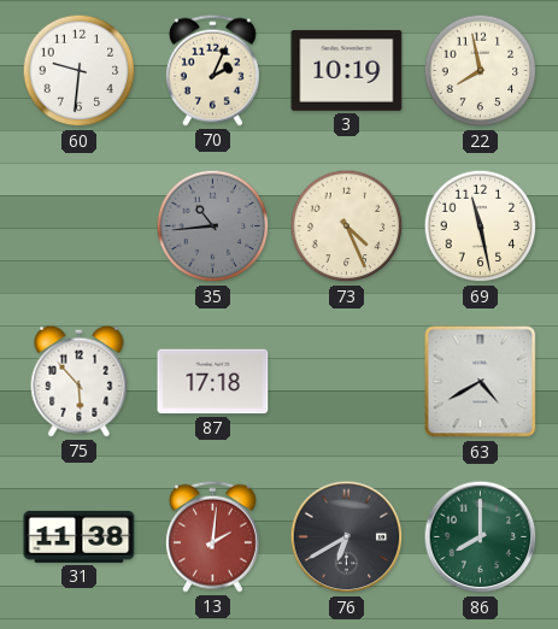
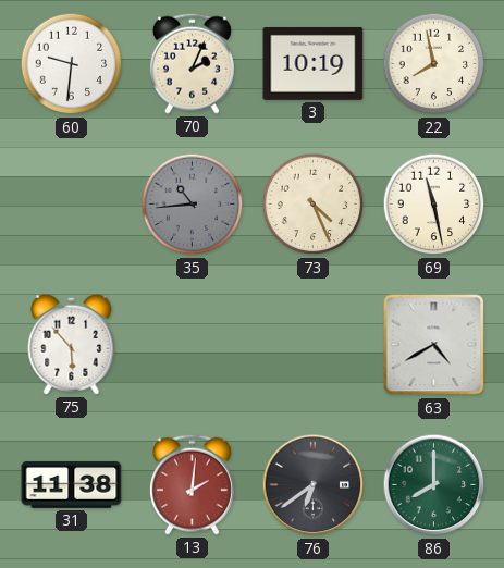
87: 17:18 -> none (213, 382)
76: 6:40 -> 6:39 (314, 485)
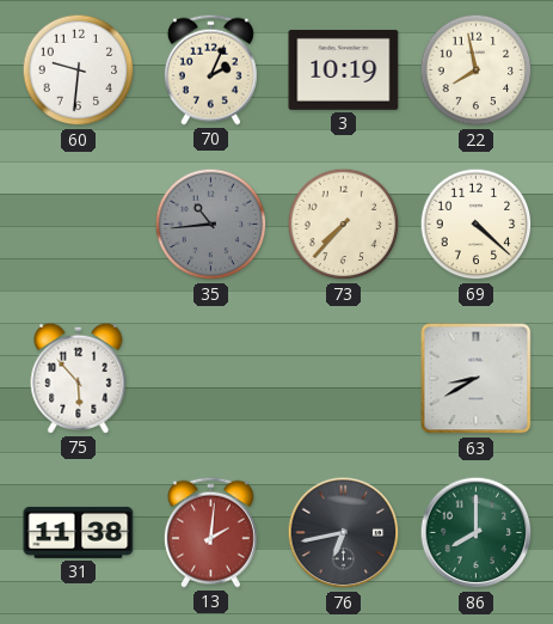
73: 4:26 -> 7:37 (344, 225)
69: 11:28 -> 4:22 (477, 225)
63: 4:40 -> 8:40 (477, 379)
76: 6:39 -> 6:43 (344, 533)
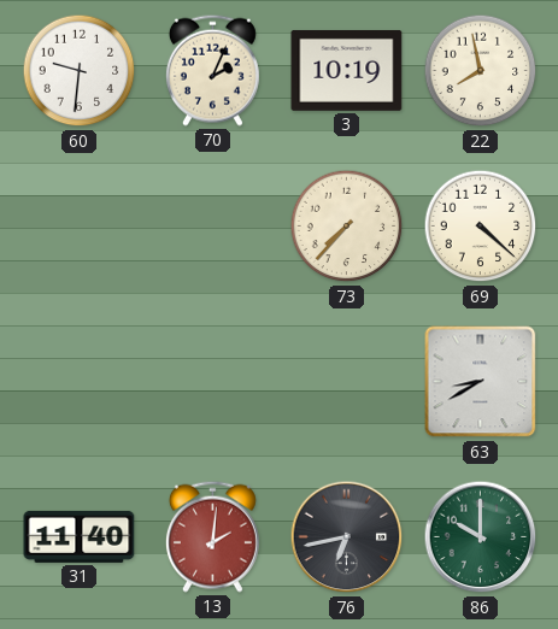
35: 10:44 -> none (211, 225)
75: 5:53 -> none (79, 378)
31: 11:38 -> 11:40 (80, 536)
86: 8:00 -> 10:00 (481, 537)
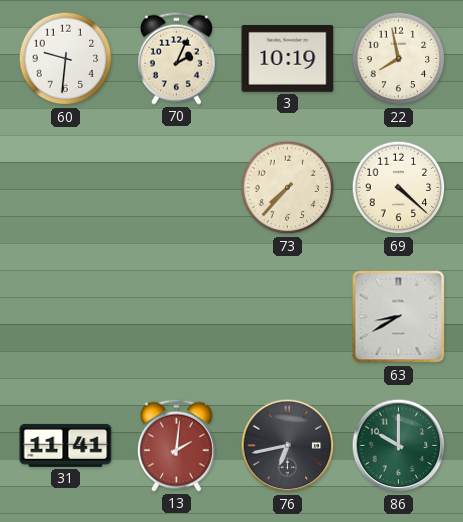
31: 11:40 -> 11:41 (66, 445)
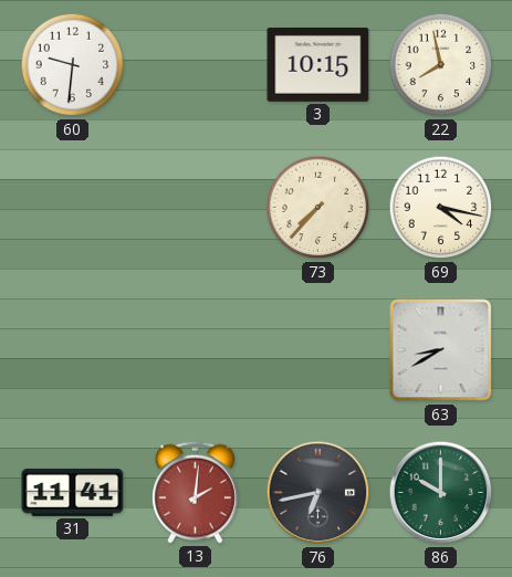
70: 2:04 -> none (176, 58)
3: 10:19 -> 10:15 (318, 64)
69: 4:22 -> 4:17 (441, 208)
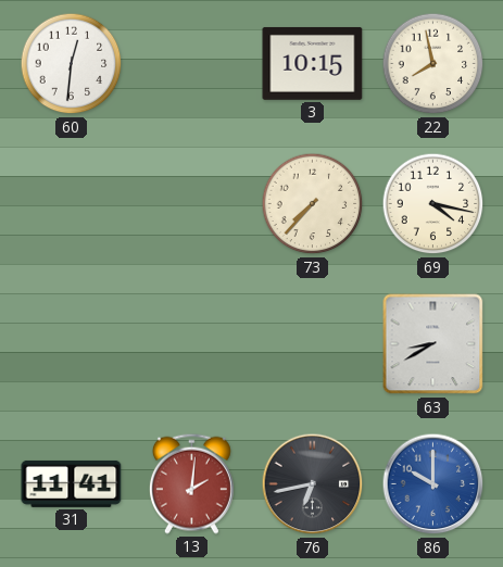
60: 9:31 -> 12:31 (72, 64)
86 dial: green -> blue (433, 484)
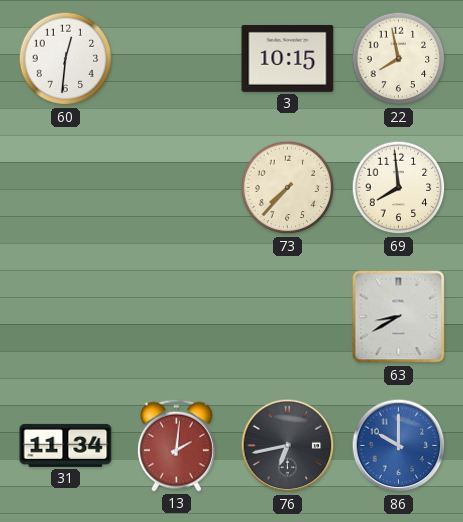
69: 4:17 -> 7:59 (399, 188)
31: 11:41 -> 11:34 (66, 445)
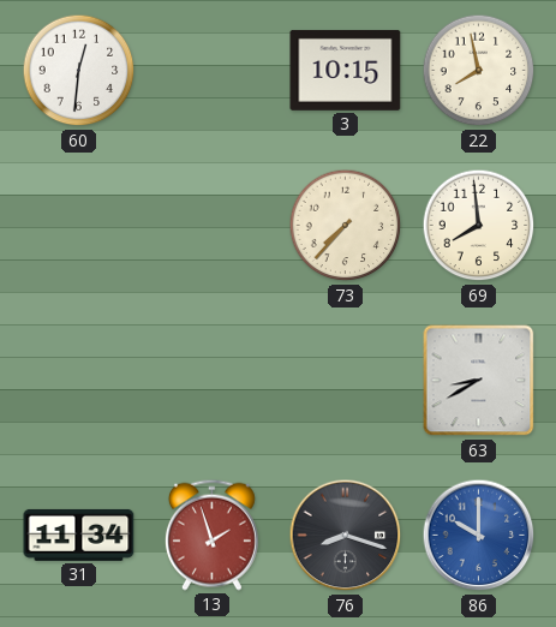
13: 2:01 -> 1:57 (211, 535)
76: 6:43 -> 8:18 (346, 536)
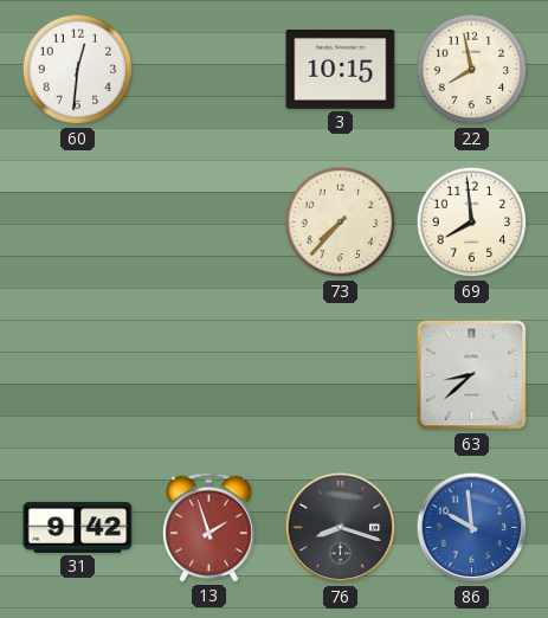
63: 8:40 -> 8:38 (472, 375)
31: 11:34 -> 9:42 (78, 527)
86: 10:00 -> 9:59 (472, 528)
